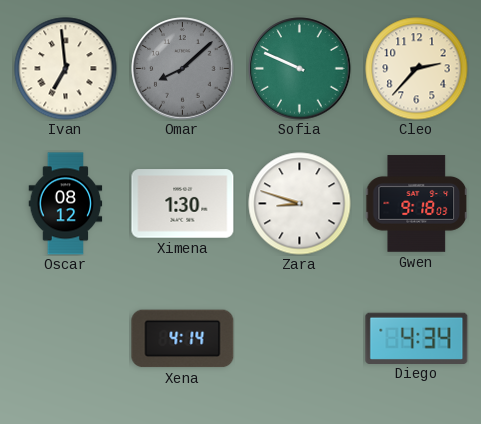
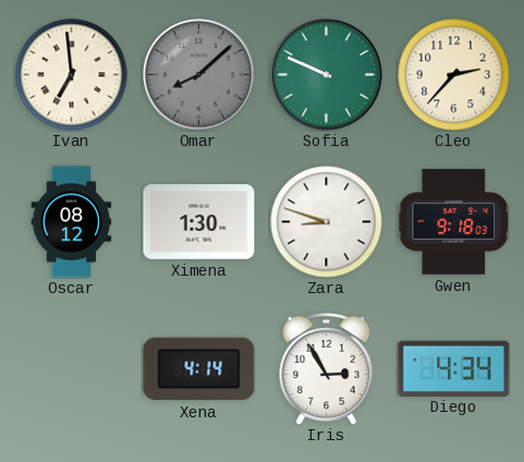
Iris: none -> 2:55 (327, 368)
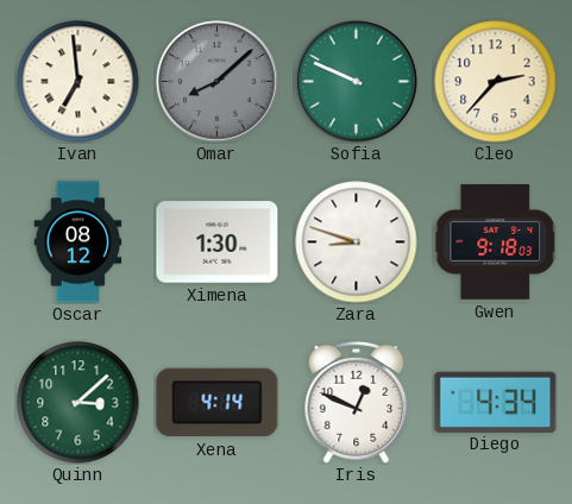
Quinn: none -> 3:08 (78, 403)
Iris: 2:55 -> 12:49 (357, 402)
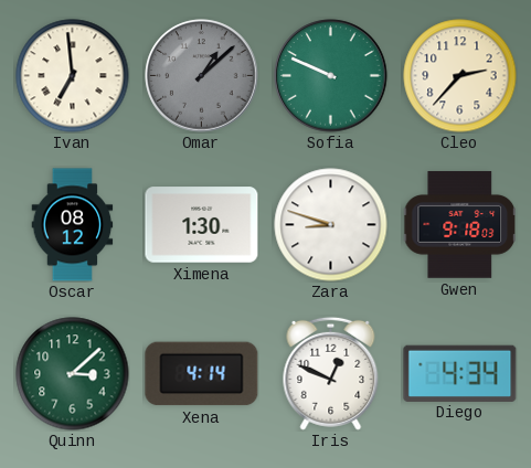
Omar: 8:08 -> 1:08 (202, 76)
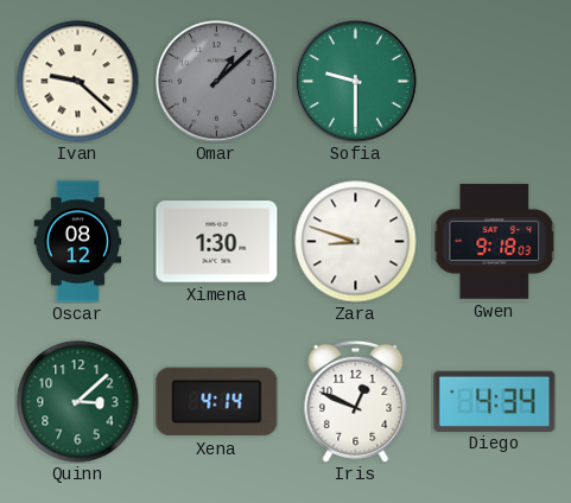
Ivan: 6:59 -> 9:22 (78, 82)
Sofia: 9:49 -> 9:30 (356, 82)
Cleo: 2:37 -> none (460, 76)
